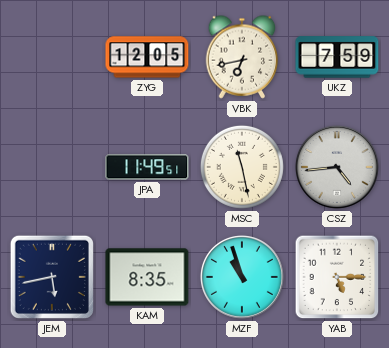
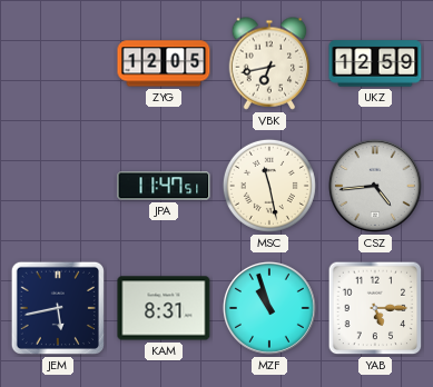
UKZ: 7:59 -> 12:59 (375, 63)
JPA: 11:49 -> 11:47 (164, 186)
KAM: 8:35 -> 8:31 (164, 308)
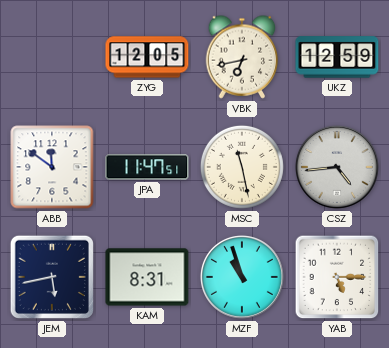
ABB: none -> 11:51 (52, 167)
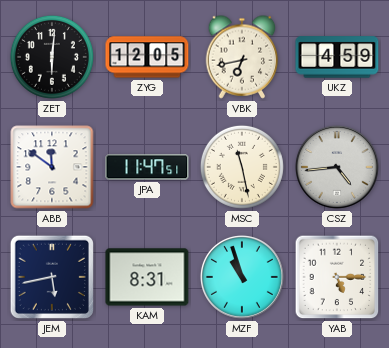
ZET: none -> 6:01 (52, 57)
UKZ: 12:59 -> 4:59 (337, 57)
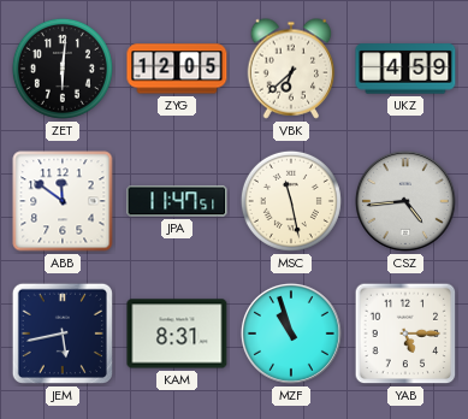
VBK: 6:43 -> 6:38 (291, 69)
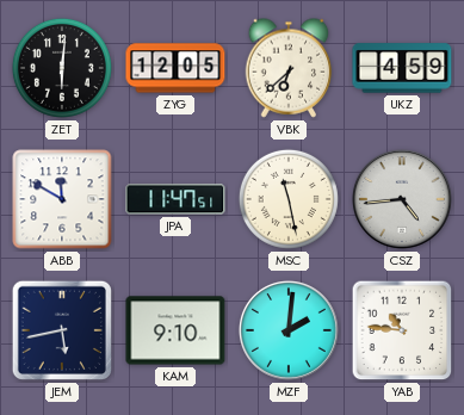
ABB: 11:51 -> 11:50 (62, 199)
KAM: 8:31 -> 9:10 (175, 330)
MZF: 10:57 -> 2:01 (289, 330)
YAB: 5:15 -> 10:46 (402, 330)
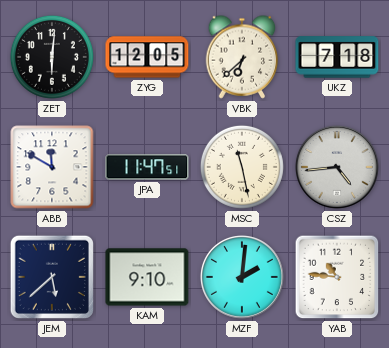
UKZ: 4:59 -> 7:18 (337, 57)
JEM: 5:43 -> 5:38 (52, 277)
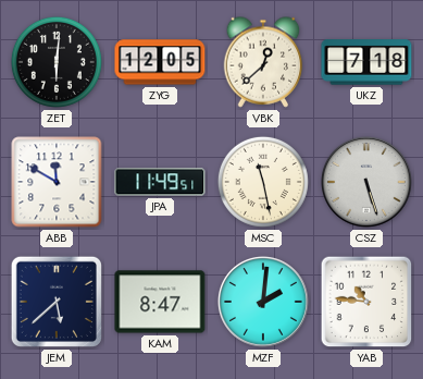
VBK: 6:38 -> 12:38 (263, 62)
JPA: 11:47 -> 11:49 (160, 182)
CSZ: 4:44 -> 5:27 (366, 182)
KAM: 9:10 -> 8:47 (160, 302)
